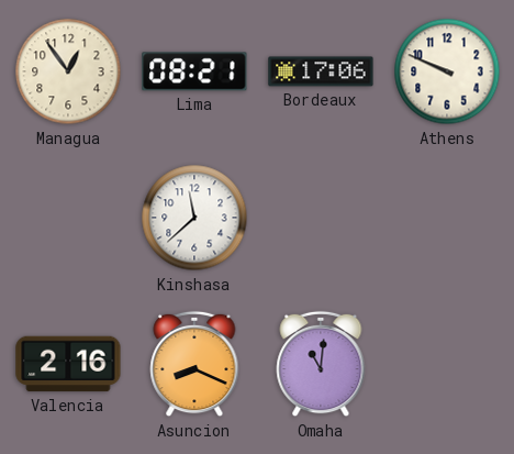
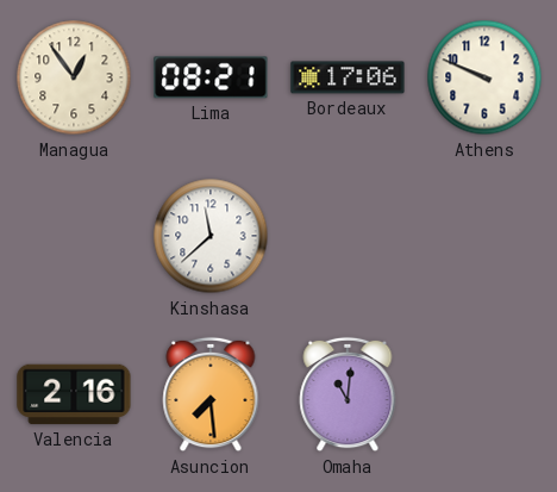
Asuncion: 8:19 -> 7:29 (211, 394)
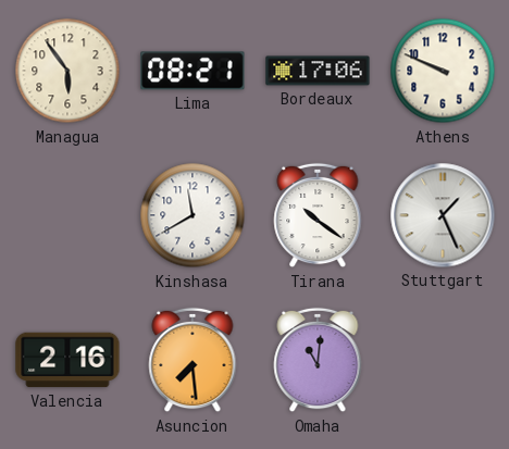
Managua: 12:54 -> 5:54 (67, 71)
Kinshasa: 11:38 -> 11:40 (193, 215)
Tirana: none -> 10:21 (318, 215)
Stuttgart: none -> 1:26 (443, 215)
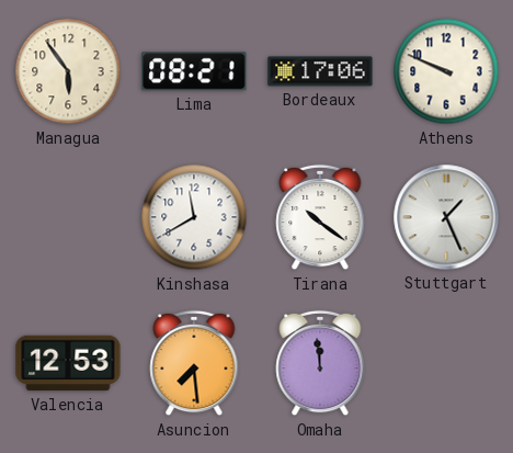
Valencia: 2:16 -> 12:53 (68, 363)
Omaha: 11:01 -> 11:59 (320, 363)
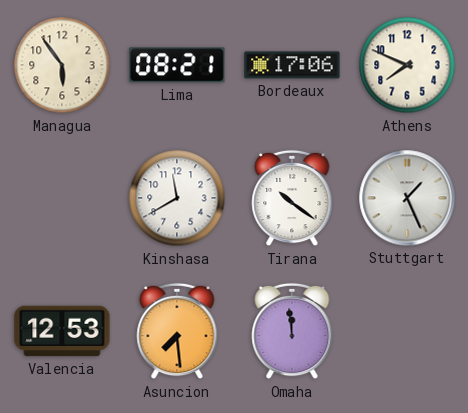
Athens: 9:49 -> 7:49 (407, 65)
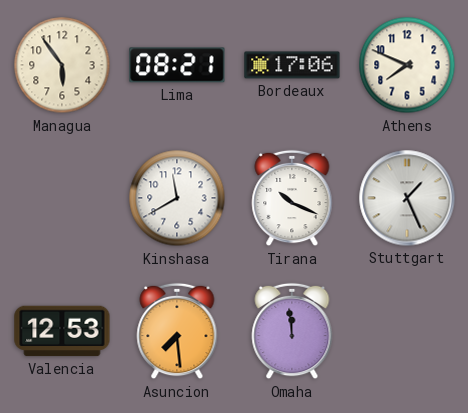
Tirana: 10:21 -> 10:19 (292, 198)
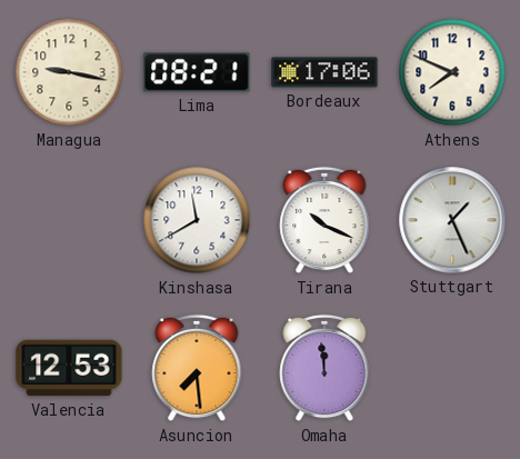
Managua: 5:54 -> 9:17 (69, 72)
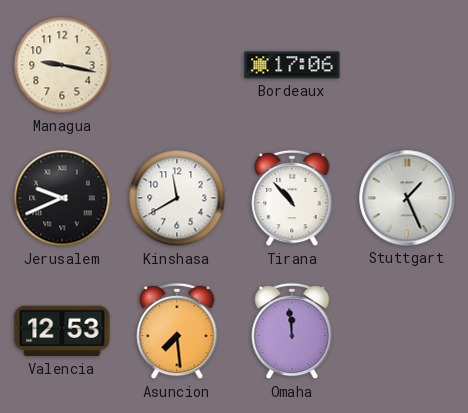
Lima: 08:21 -> none (197, 72)
Athens: 7:49 -> none (452, 72)
Jerusalem: none -> 9:41 (62, 198)
Tirana: 10:19 -> 10:53 (292, 198)
